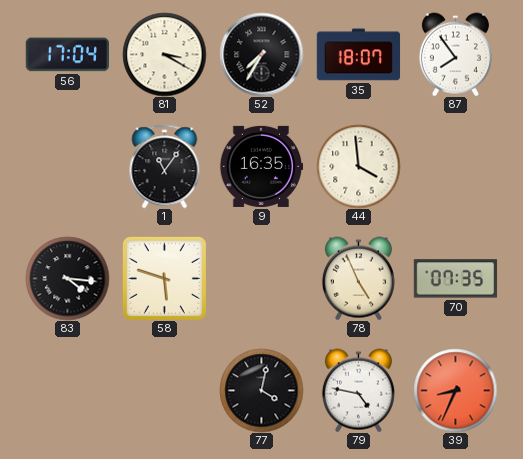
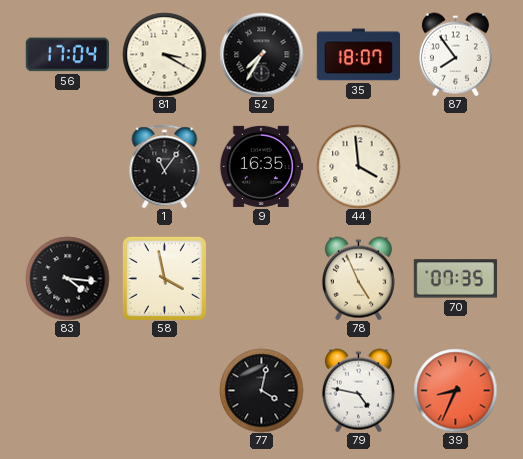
58: 5:48 -> 3:58 (164, 278)
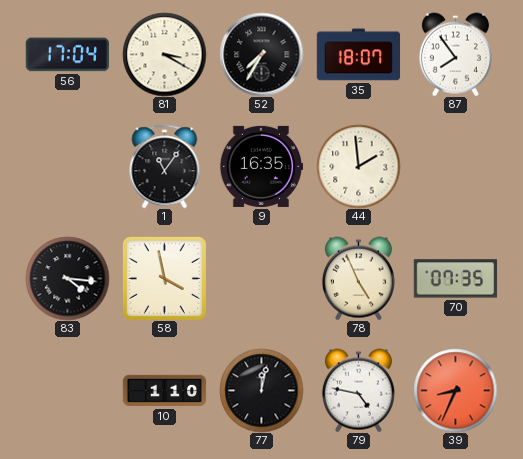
44: 3:59 -> 1:59 (358, 166)
10: none -> 1:10 (164, 391)
77: 4:02 -> 12:02 (261, 390)
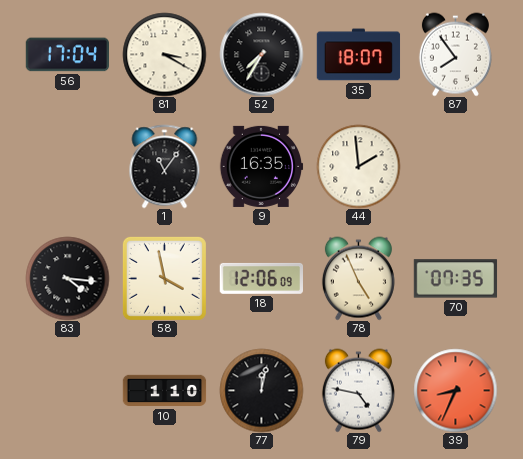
18: none -> 12:06 (261, 278)
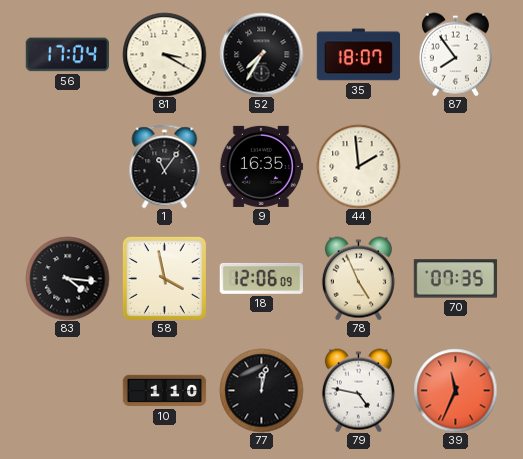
39: 8:34 -> 11:34 (455, 390)
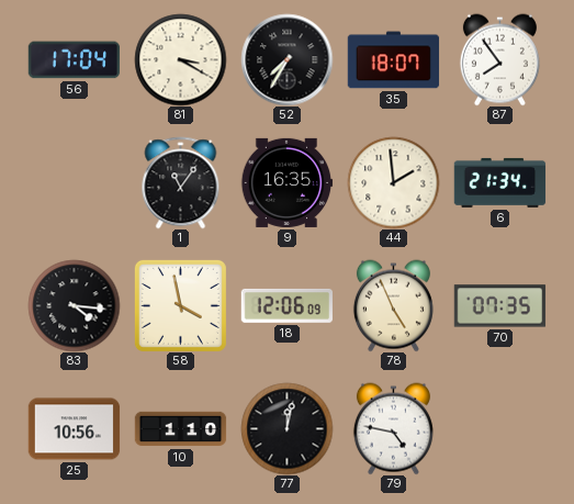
6: none -> 21:34 (499, 182)
25: none -> 10:56 (74, 429)
39: 11:34 -> none (455, 390)
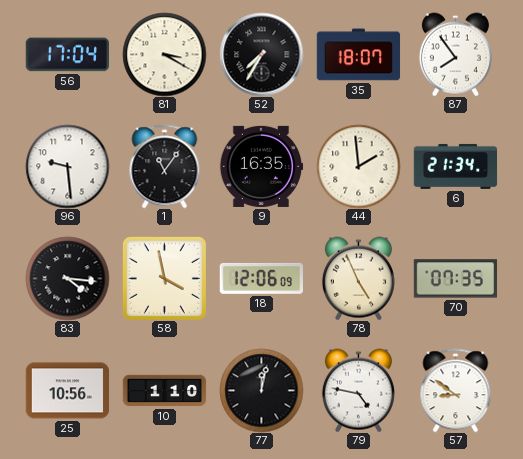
96: none -> 9:29 (67, 166)
57: none -> 8:51 (456, 390)
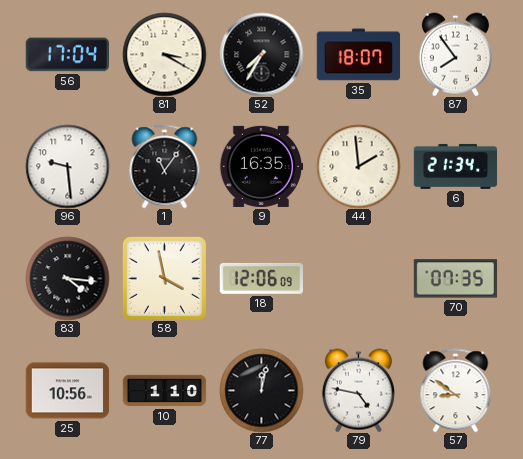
78: 4:56 -> none (358, 278)
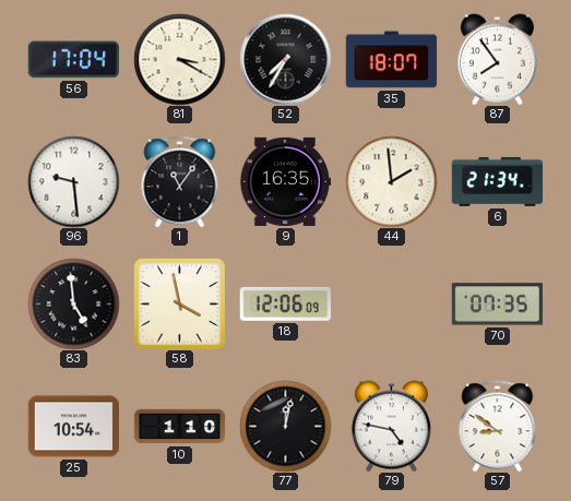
83: 4:16 -> 4:59 (73, 303)
25: 10:56 -> 10:54 (73, 427)
